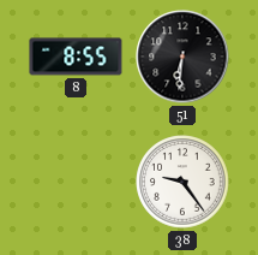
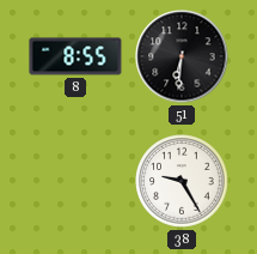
38: 9:24 -> 9:25 (182, 181)
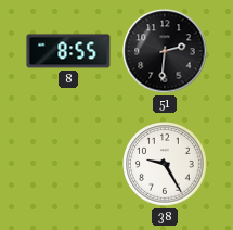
51: 6:31 -> 2:31 (165, 51)
